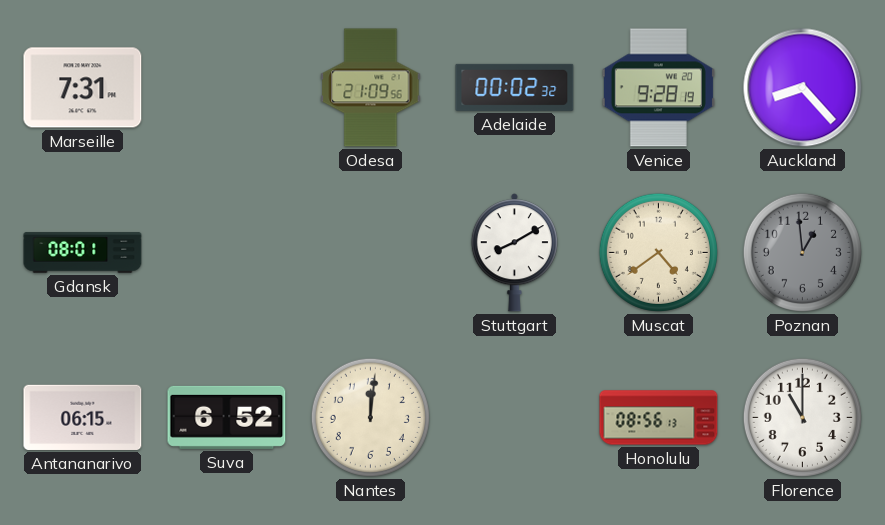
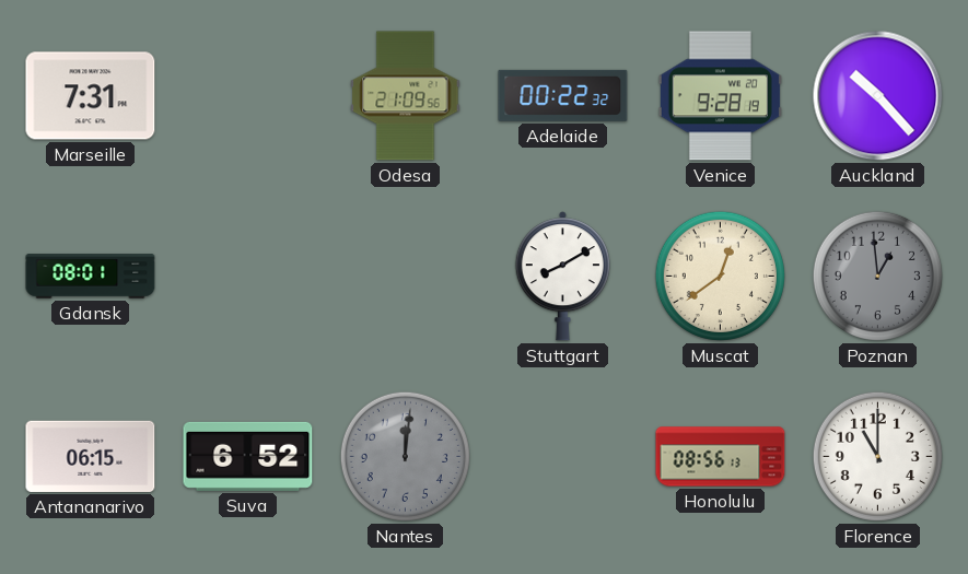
Adelaide: 00:02 -> 00:22 (563, 95)
Auckland: 8:23 -> 10:23 (878, 96)
Muscat: 4:39 -> 12:39 (720, 276)
Nantes dial: cream -> grey (405, 456)
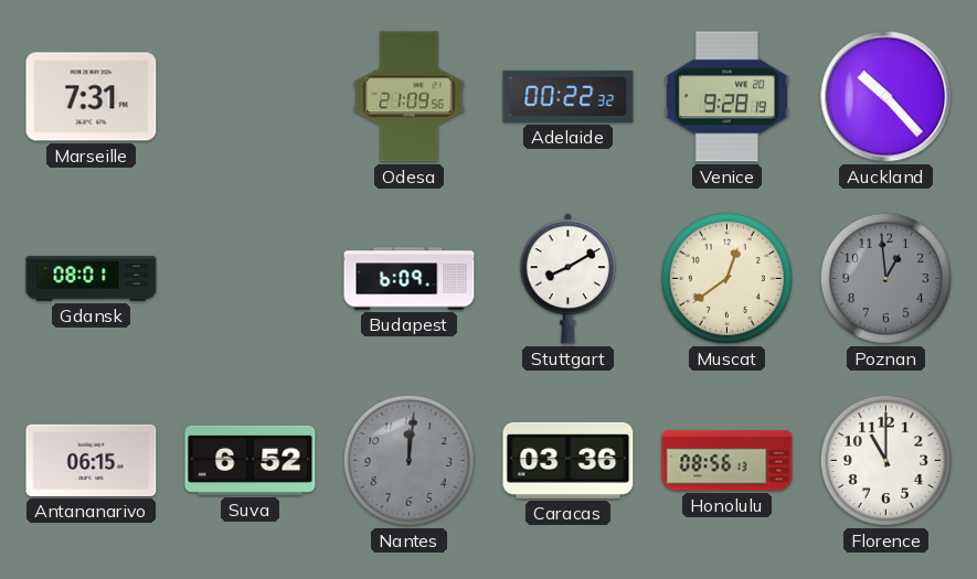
Budapest: none -> 6:09 (410, 279)
Caracas: none -> 03:36 (569, 460)
